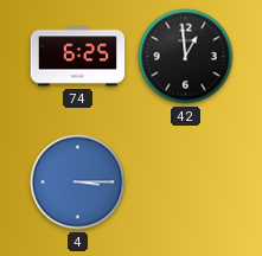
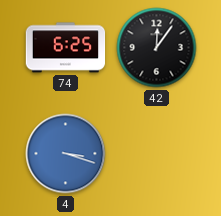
42: 12:59 -> 12:06 (157, 48)
4: 3:15 -> 3:18 (66, 154)
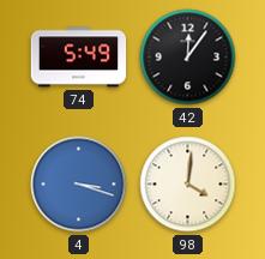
74: 6:25 -> 5:49 (79, 58)
98: none -> 4:01 (188, 185)
